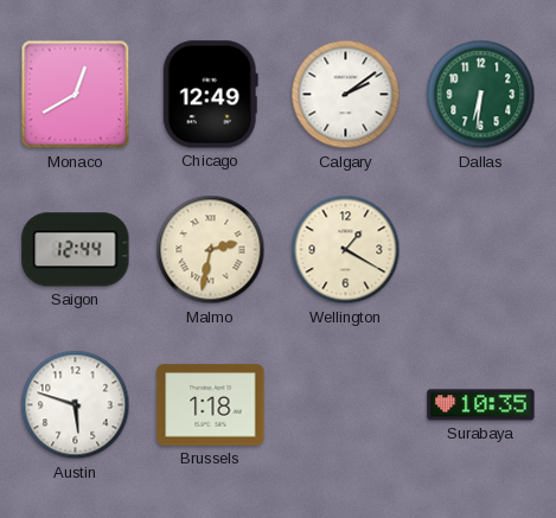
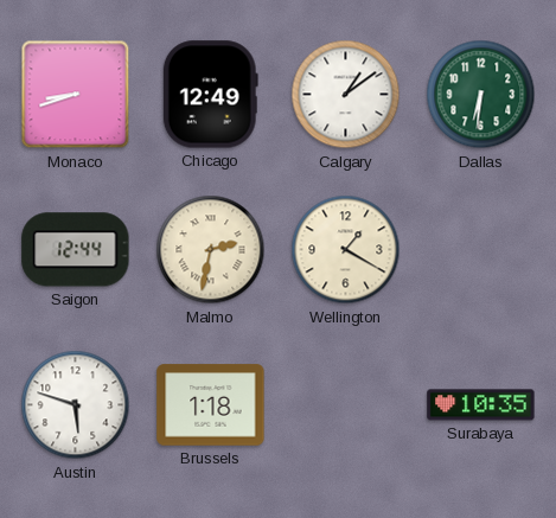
Monaco: 12:40 -> 8:42 (76, 95)
Calgary: 2:09 -> 1:09 (346, 95)
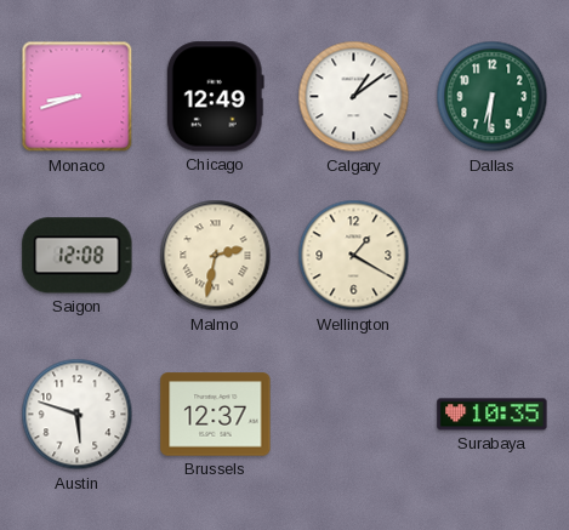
Saigon: 12:44 -> 12:08 (78, 256)
Brussels: 1:18 -> 12:37 (216, 415)
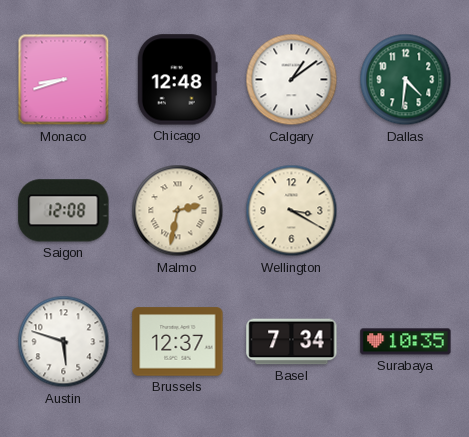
Chicago: 12:49 -> 12:48 (177, 80)
Dallas: 6:31 -> 4:31 (406, 80)
Wellington: 1:20 -> 3:20 (292, 211)
Basel: none -> 7:34 (292, 342)
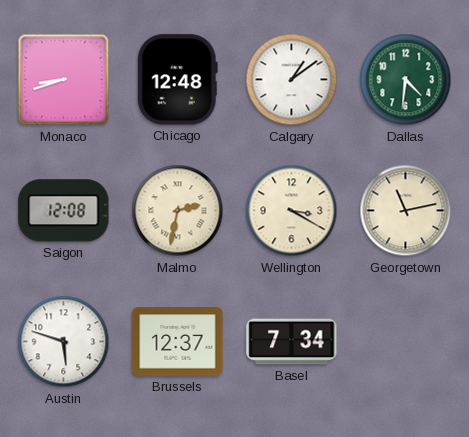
Georgetown: none -> 11:13 (406, 211)
Surabaya: 10:35 -> none (406, 342)
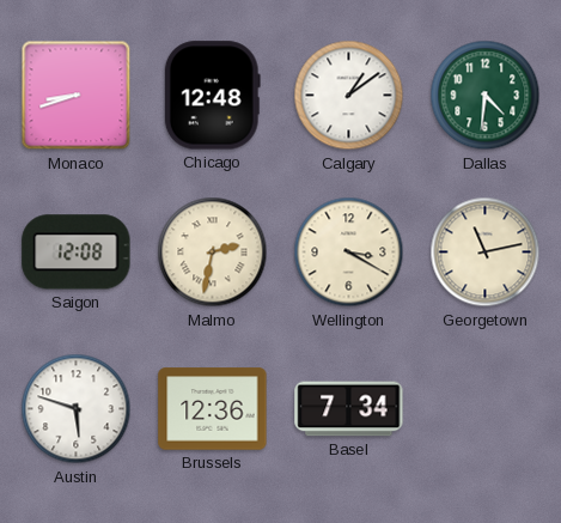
Brussels: 12:37 -> 12:36 (213, 409)
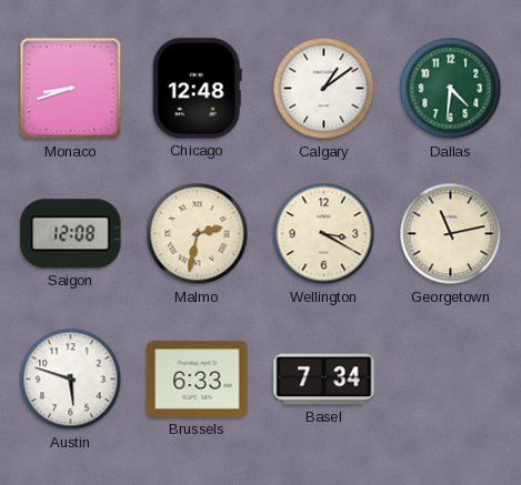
Brussels: 12:36 -> 6:33 (198, 380)
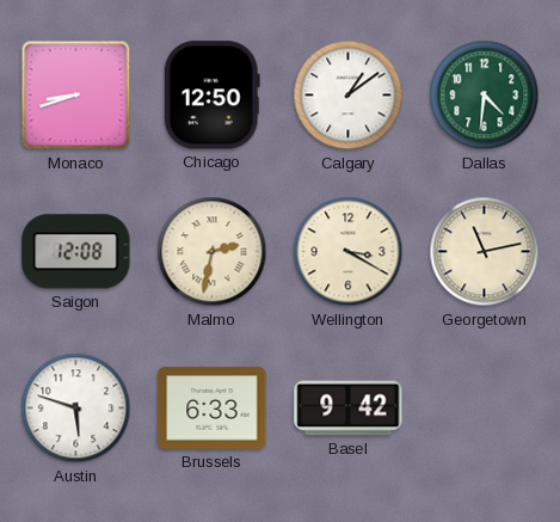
Chicago: 12:48 -> 12:50 (211, 96)
Basel: 7:34 -> 9:42 (349, 409)
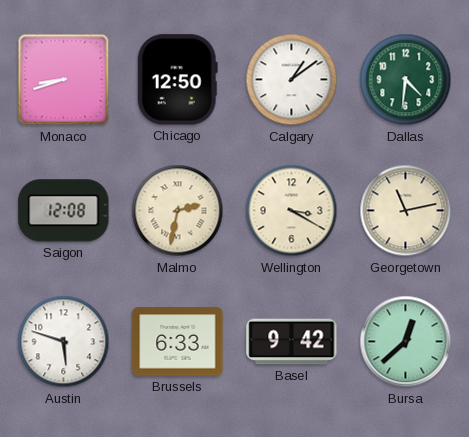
Bursa: none -> 12:38 (406, 342)
